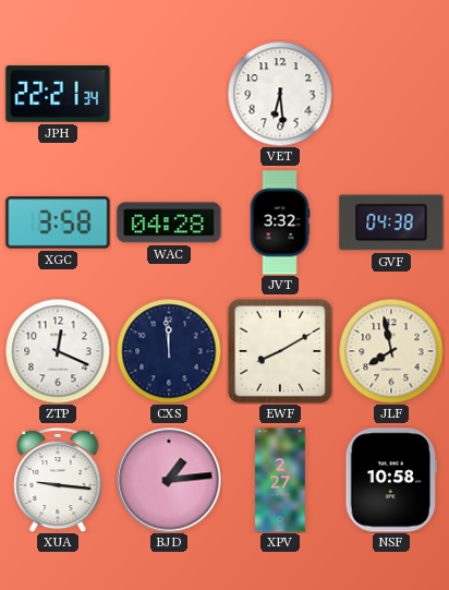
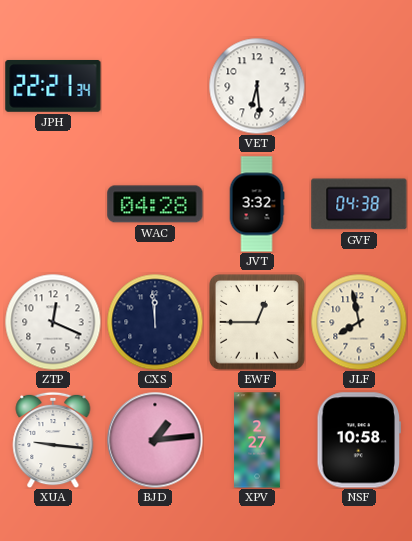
XGC: 3:58 -> none (58, 222)
EWF: 8:10 -> 12:45 (257, 322)
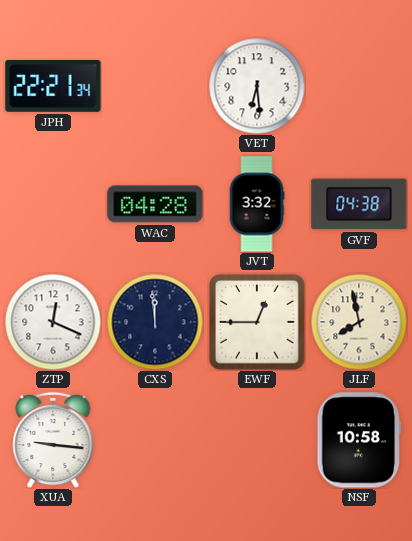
BJD: 1:14 -> none (155, 440)
XPV: 2:27 -> none (257, 440)
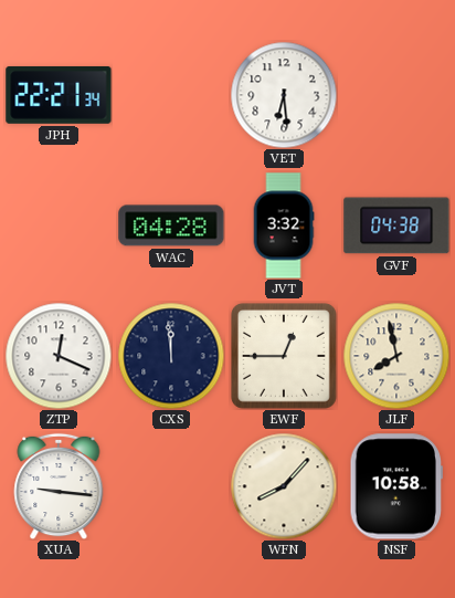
WFN: none -> 8:07 (284, 486)
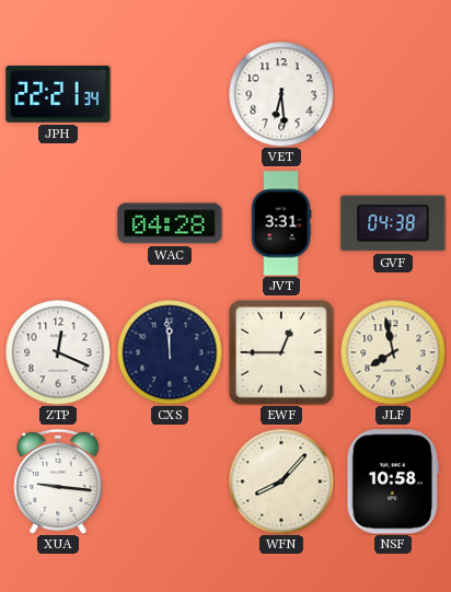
JVT: 3:32 -> 3:31 (281, 223)
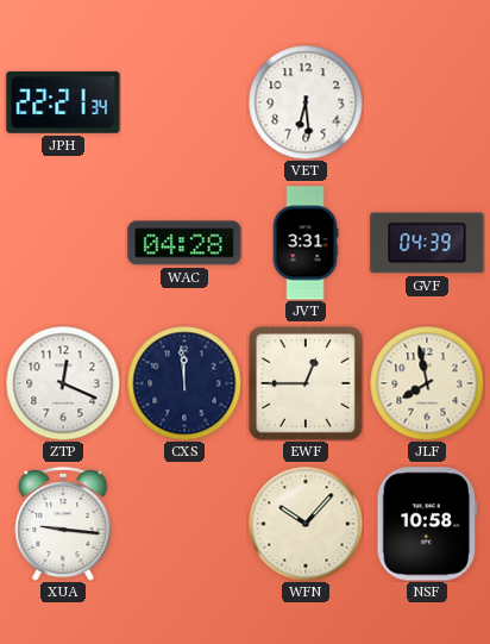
GVF: 04:38 -> 04:39 (427, 243)
WFN: 8:07 -> 10:07 (306, 524)
